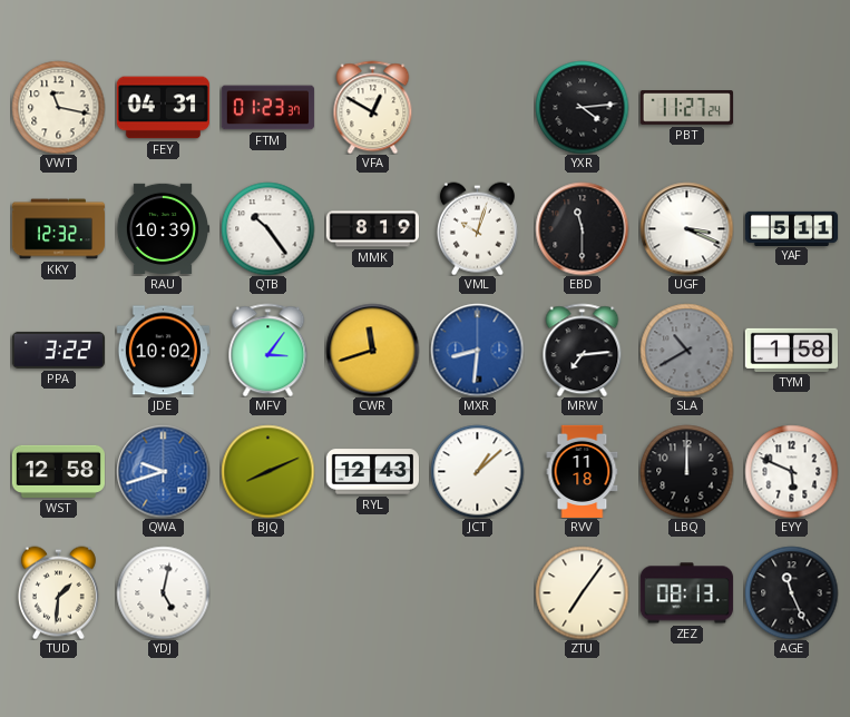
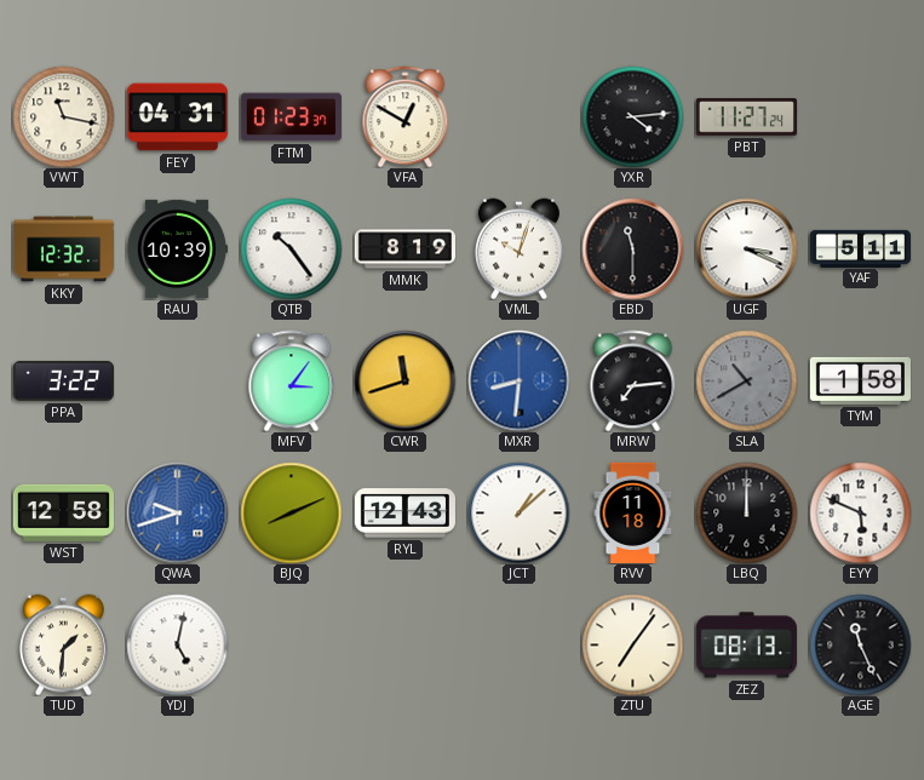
JDE: 10:02 -> none (163, 351)
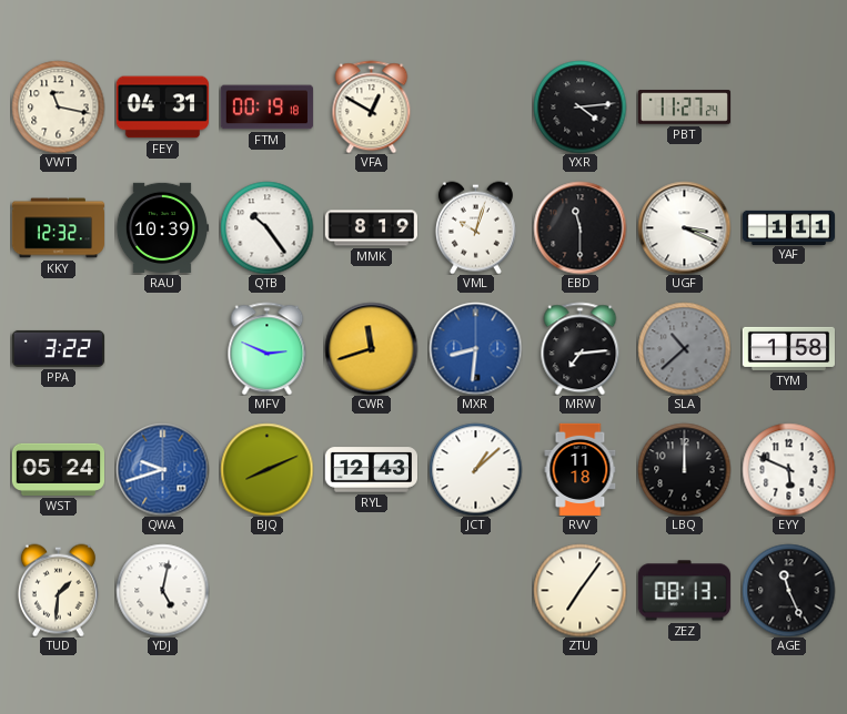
FTM: 01:23 -> 00:19 (266, 108)
YAF: 5:11 -> 1:11 (788, 227)
MFV: 3:06 -> 2:49 (268, 348)
SLA: 10:40 -> 10:38 (684, 348)
WST: 12:58 -> 05:24 (58, 469)
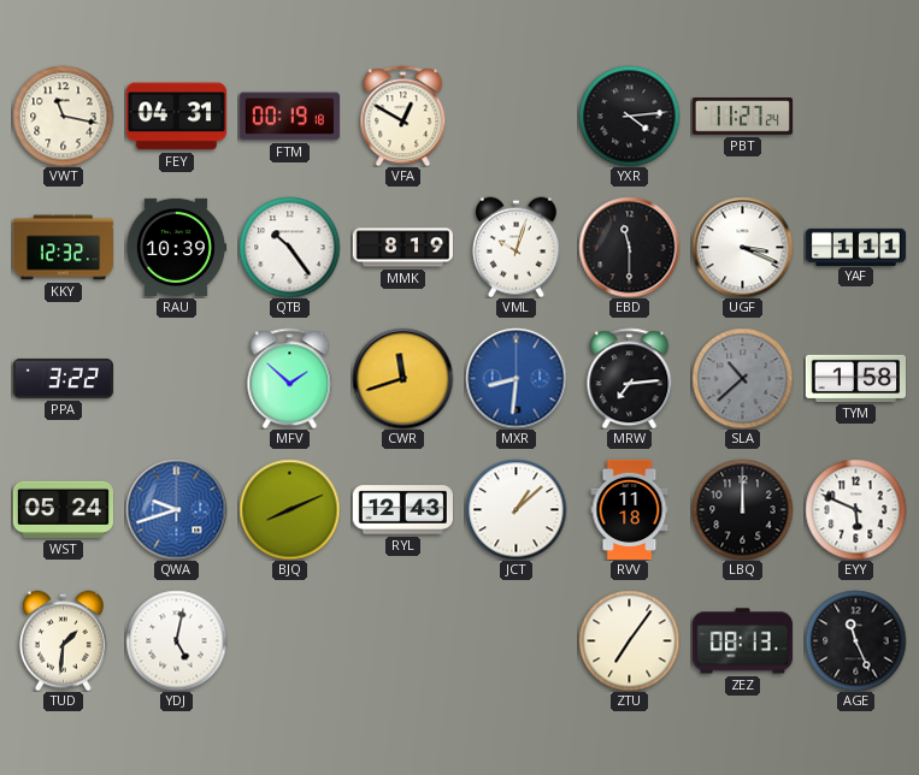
MFV: 2:49 -> 1:52 (290, 378)
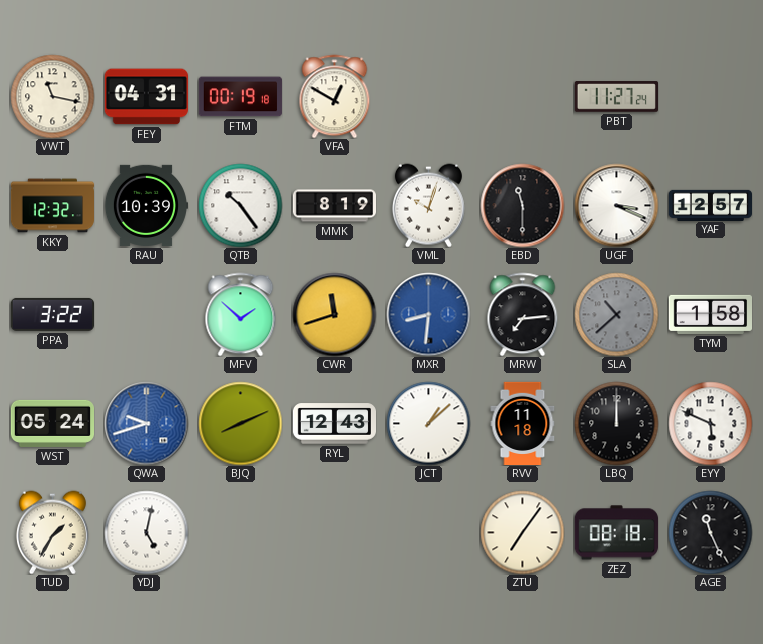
YXR: 4:14 -> none (629, 116)
YAF: 1:11 -> 12:57 (710, 205)
TUD: 1:31 -> 1:35 (52, 532)
ZEZ: 08:13 -> 08:18 (616, 533)
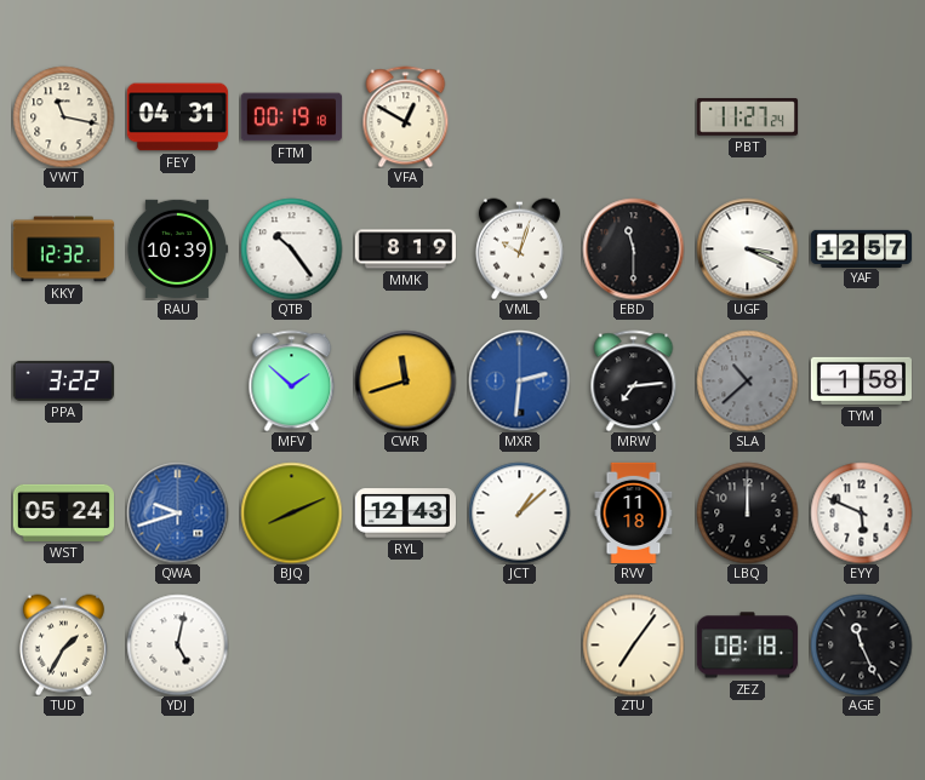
MXR: 8:31 -> 2:31 (519, 380)
